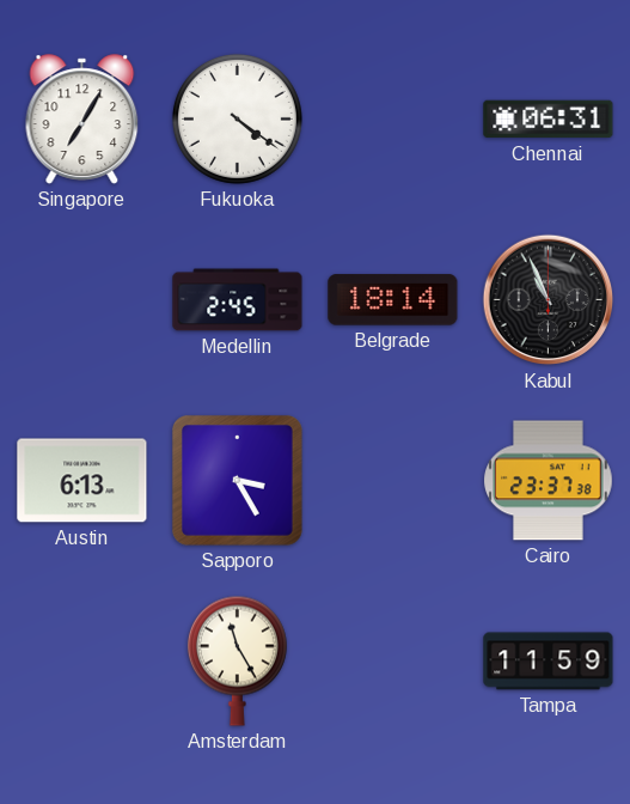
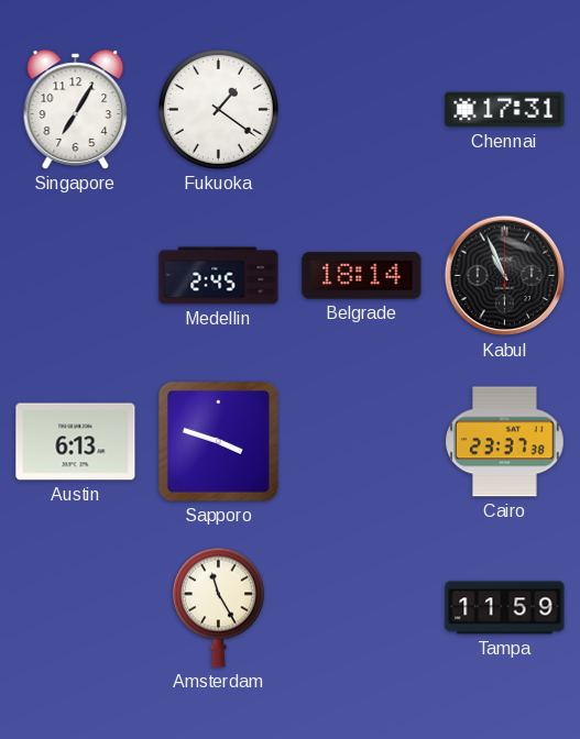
Fukuoka: 4:21 -> 1:21 (218, 109)
Chennai: 06:31 -> 17:31 (505, 110)
Sapporo: 3:25 -> 3:48 (218, 441)
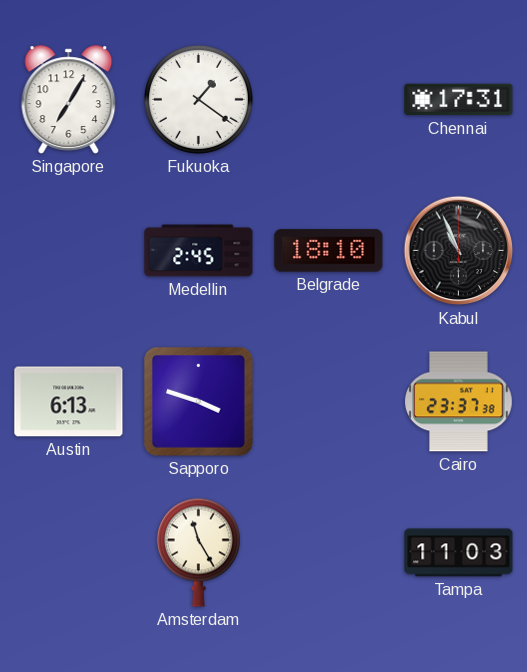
Belgrade: 18:14 -> 18:10 (329, 251)
Tampa: 11:59 -> 11:03 (459, 553)
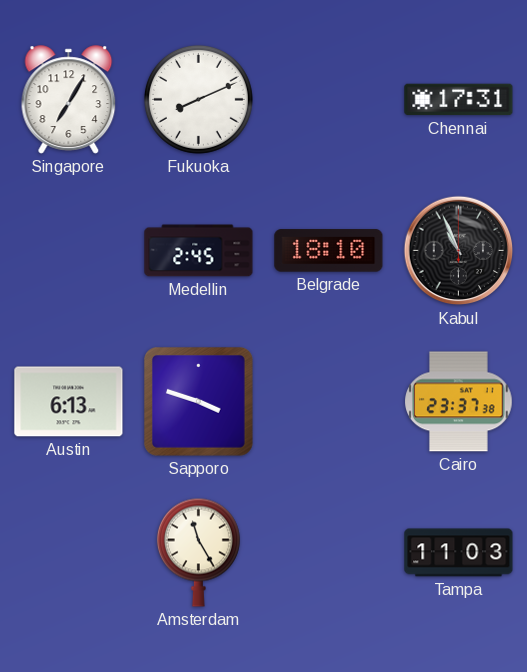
Fukuoka: 1:21 -> 8:11 (198, 99)
